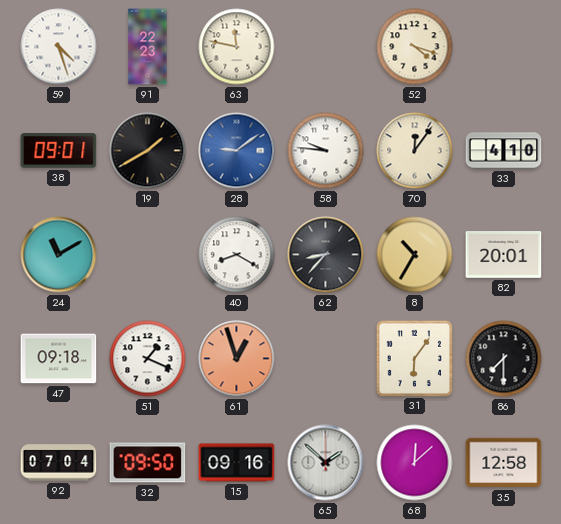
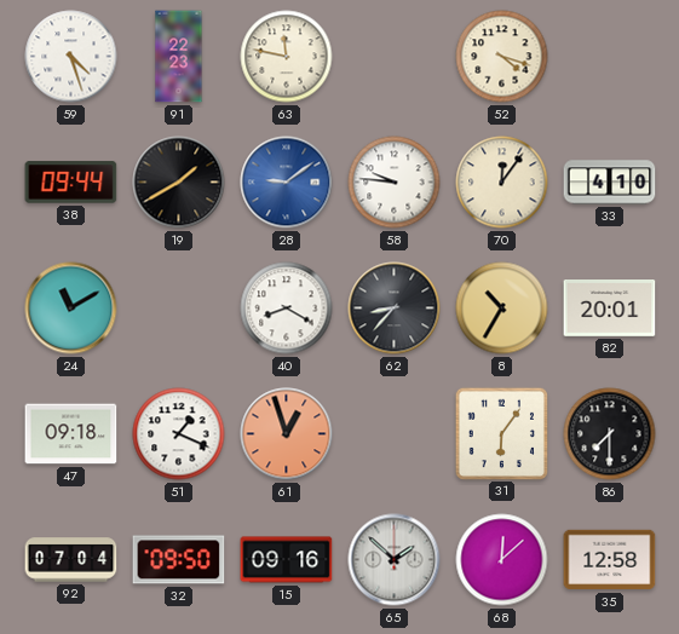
38: 09:01 -> 09:44 (71, 183)
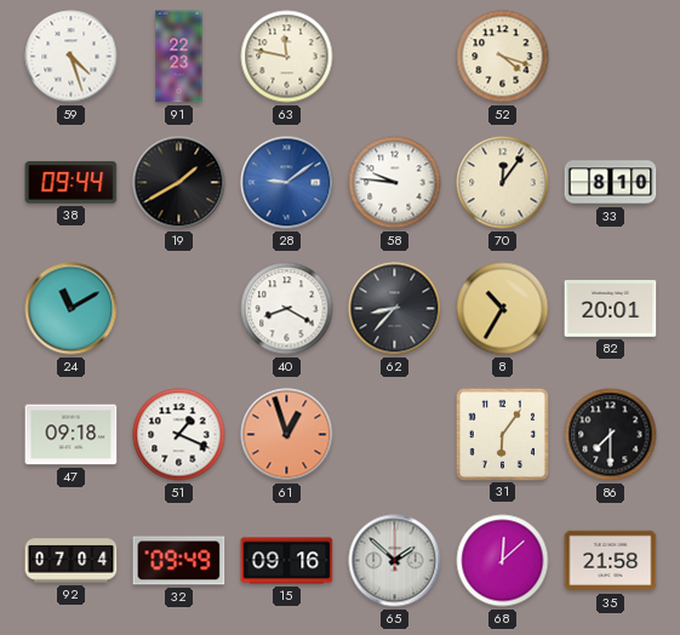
33: 4:10 -> 8:10 (611, 183)
32: 09:50 -> 09:49 (179, 561)
35: 12:58 -> 21:58 (611, 561)
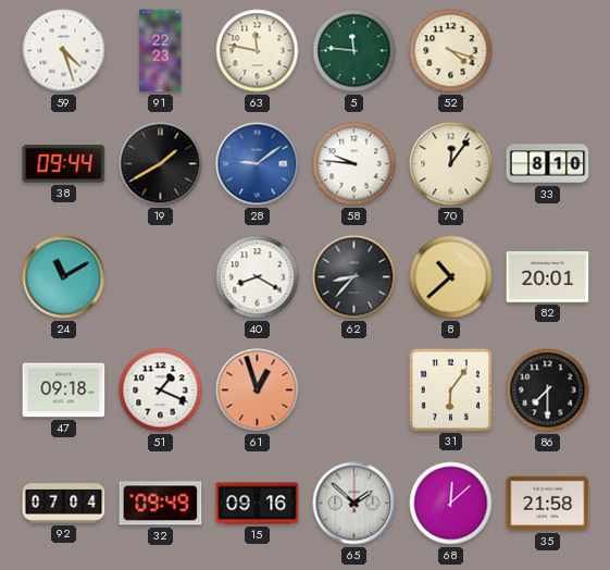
5: none -> 11:46 (354, 51)
8: 10:35 -> 10:38 (451, 277)
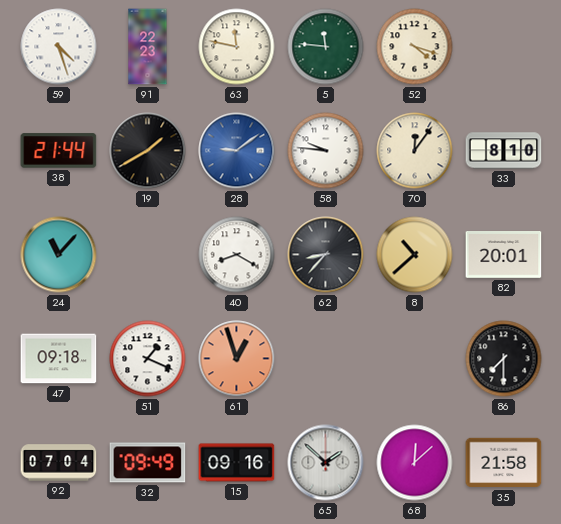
38: 09:44 -> 21:44 (59, 151)
24: 11:10 -> 11:07 (59, 255)
31: 6:06 -> none (450, 389)
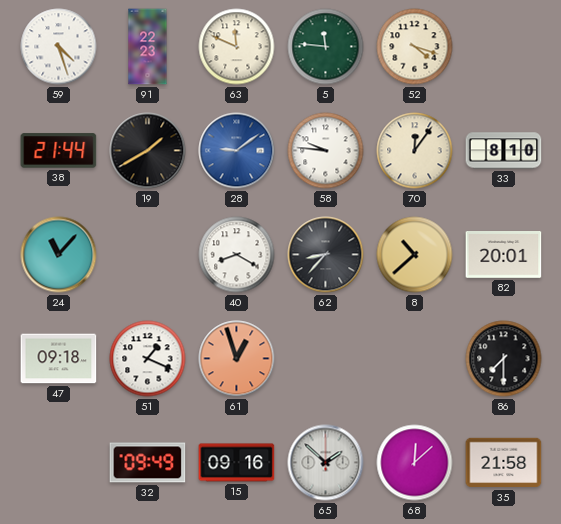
63: 11:47 -> 11:49 (237, 47)
92: 07:04 -> none (59, 463)
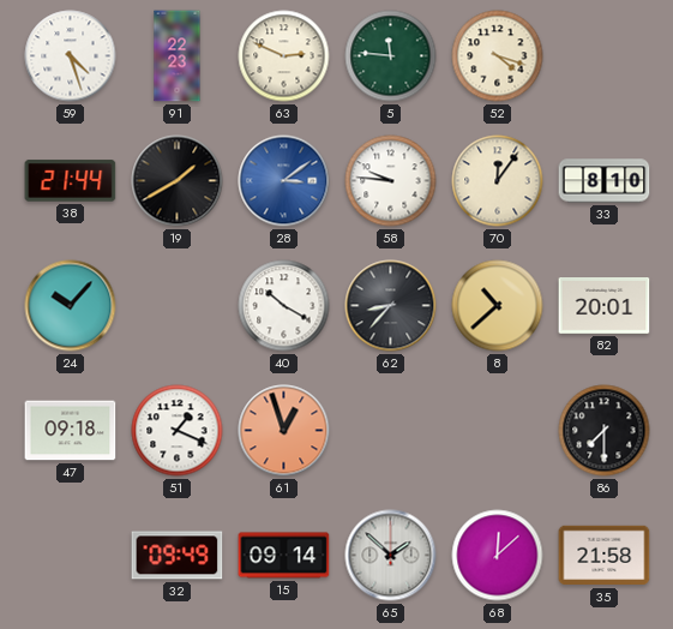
63: 11:49 -> 2:49 (284, 56)
28: 9:09 -> 3:09 (284, 181)
24: 11:07 -> 10:07 (71, 306)
40: 8:20 -> 10:20 (284, 306)
15: 09:16 -> 09:14 (284, 556)
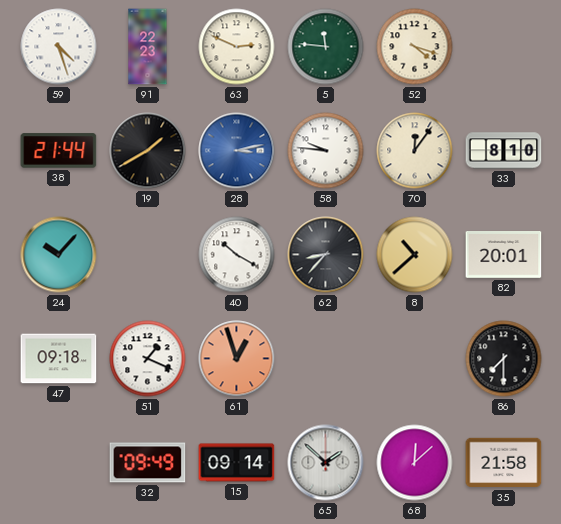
28: 3:09 -> 3:13 (237, 151)
